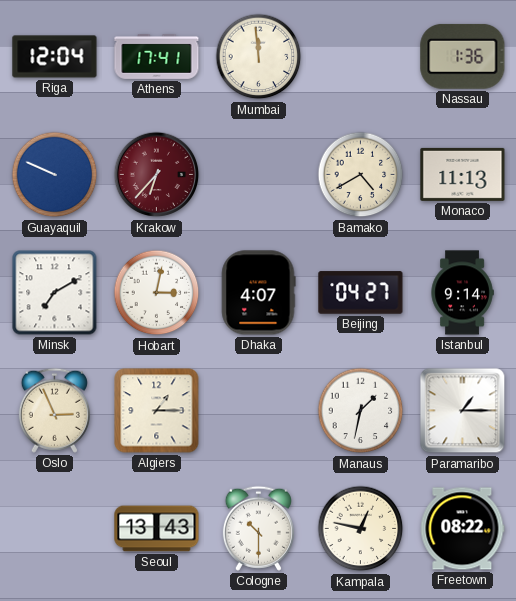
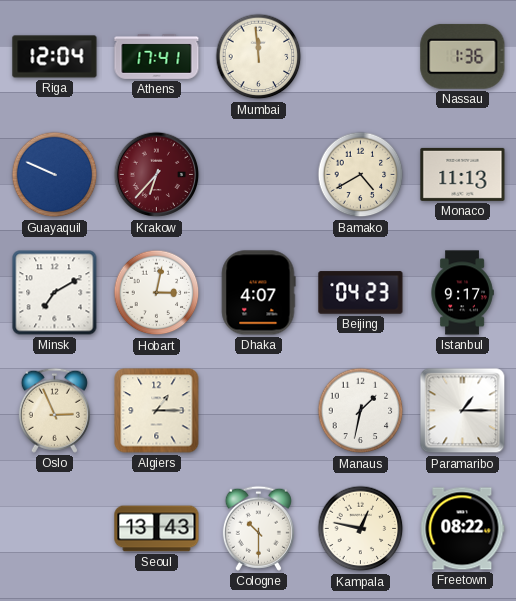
Beijing: 04:27 -> 04:23 (361, 293)
Istanbul: 9:14 -> 9:17 (462, 293)
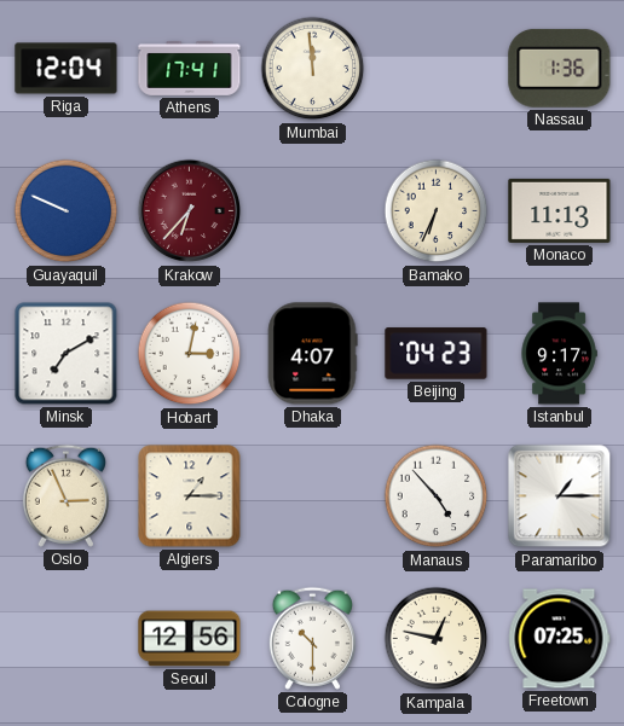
Bamako: 4:40 -> 6:34 (437, 211)
Manaus: 1:32 -> 4:53 (437, 496)
Seoul: 13:43 -> 12:56 (190, 639)
Freetown: 08:22 -> 07:25 (559, 639)
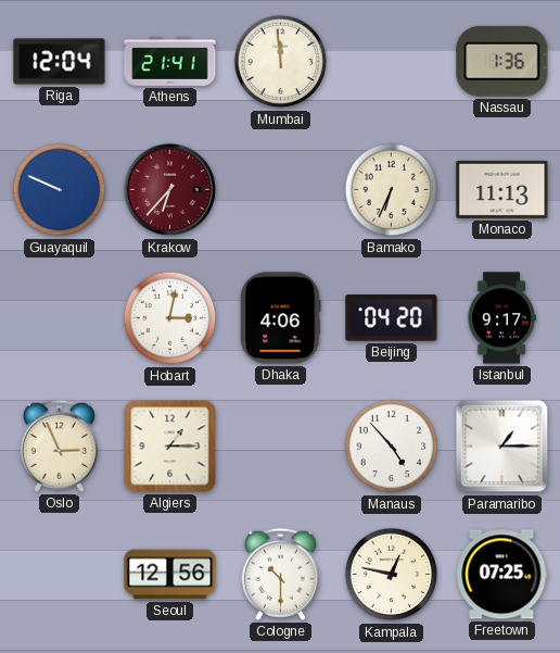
Athens: 17:41 -> 21:41 (170, 61)
Minsk: 7:10 -> none (67, 354)
Dhaka: 4:07 -> 4:06 (280, 318)
Beijing: 04:23 -> 04:20 (392, 318)
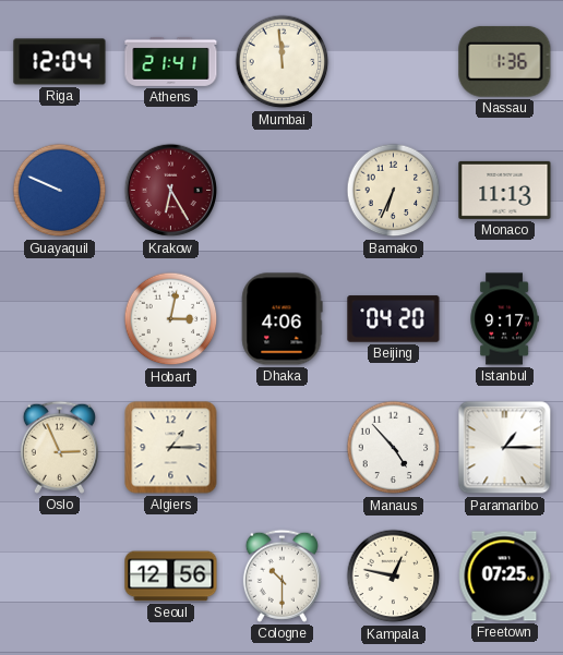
Krakow: 6:37 -> 6:25 (171, 191)
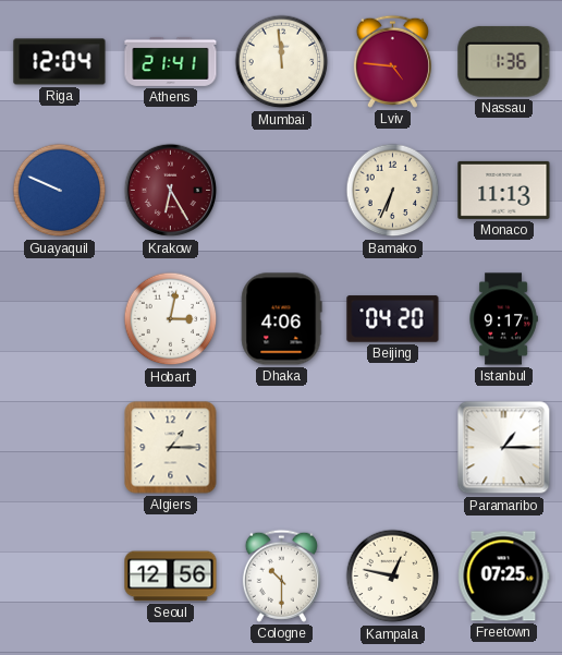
Lviv: none -> 4:46 (392, 61)
Oslo: 2:56 -> none (59, 447)
Manaus: 4:53 -> none (394, 448)
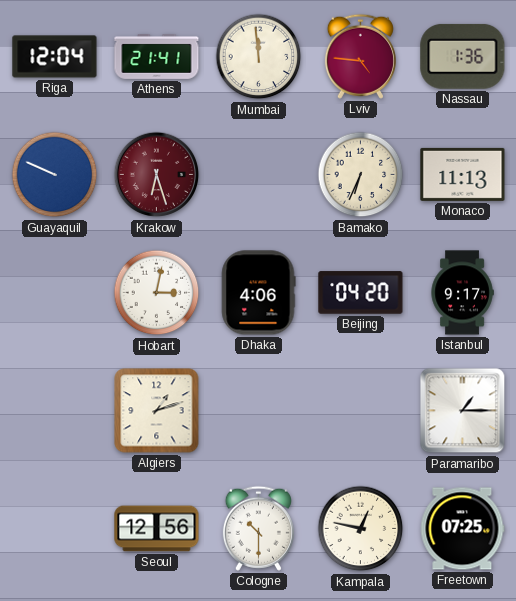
Krakow: 6:25 -> 6:27 (157, 175)
Algiers: 1:15 -> 1:12 (157, 411)
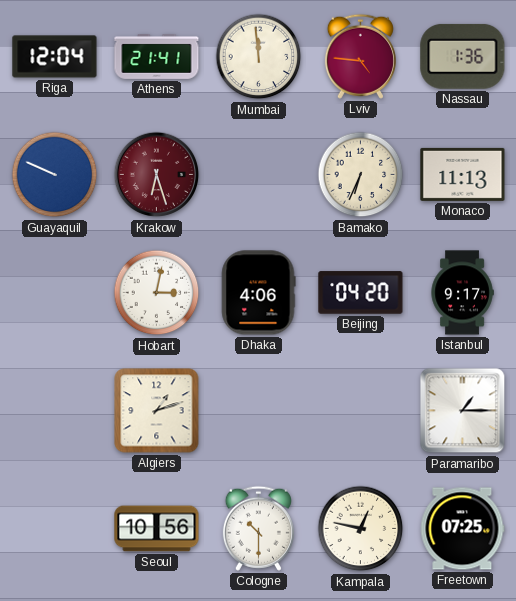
Seoul: 12:56 -> 10:56 (157, 529)
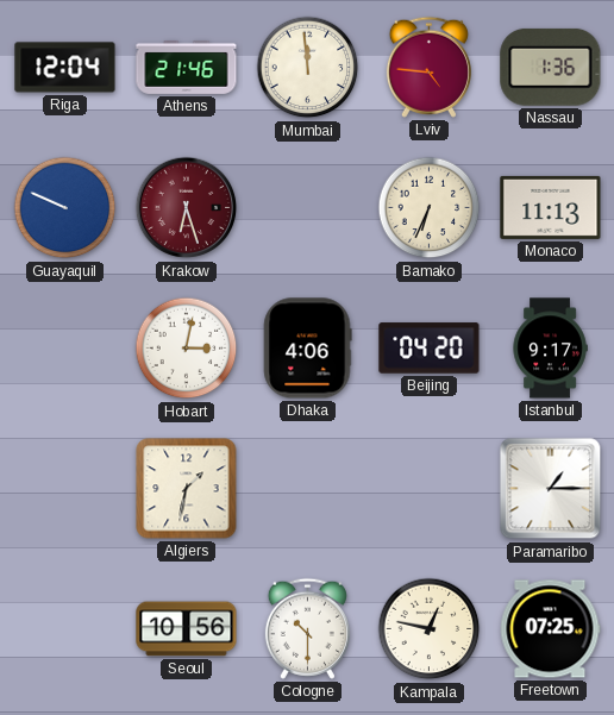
Athens: 21:41 -> 21:46 (187, 67)
Algiers: 1:12 -> 1:32 (187, 489)
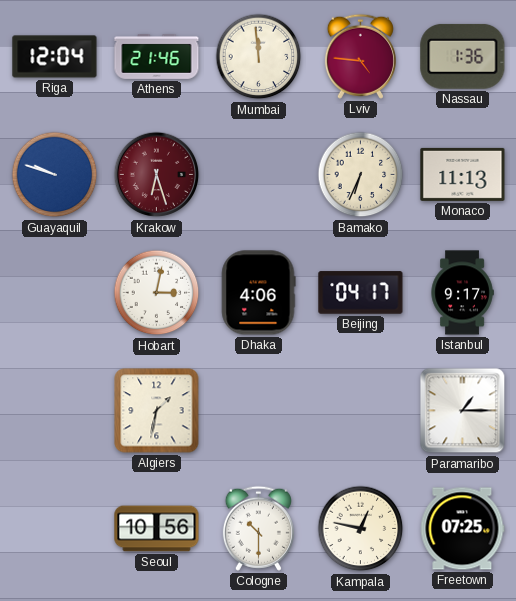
Guayaquil: 9:49 -> 9:48 (55, 175)
Beijing: 04:20 -> 04:17 (361, 293)
